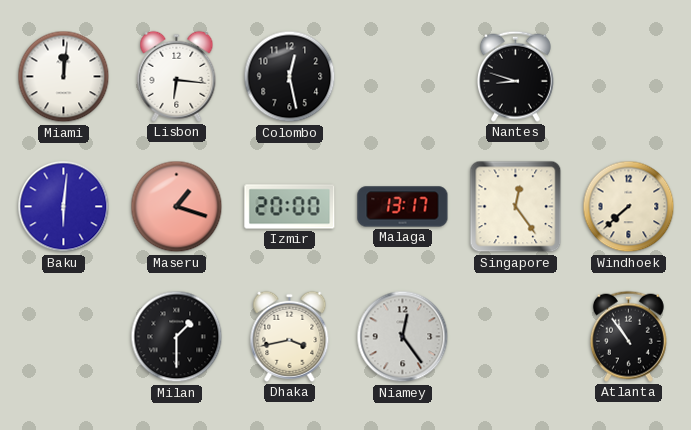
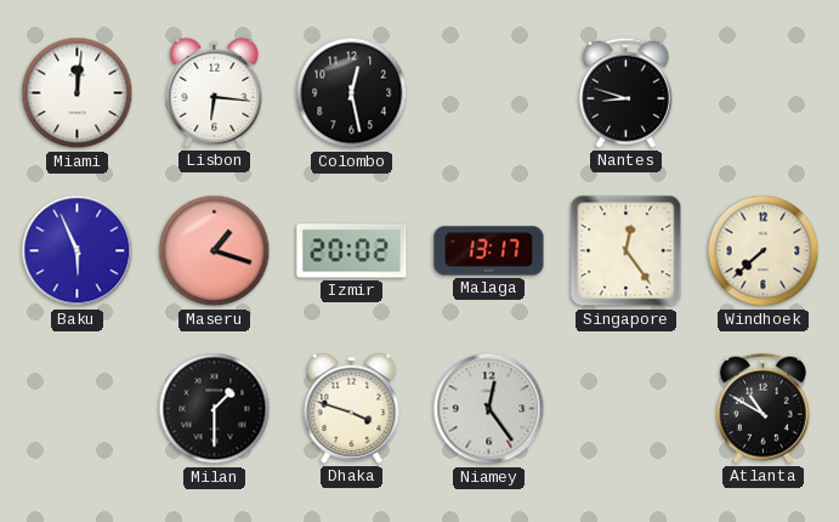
Baku: 6:01 -> 5:56 (78, 251)
Izmir: 20:00 -> 20:02 (352, 251)
Dhaka: 3:43 -> 3:48 (352, 408)
Atlanta: 10:54 -> 10:50 (763, 408)
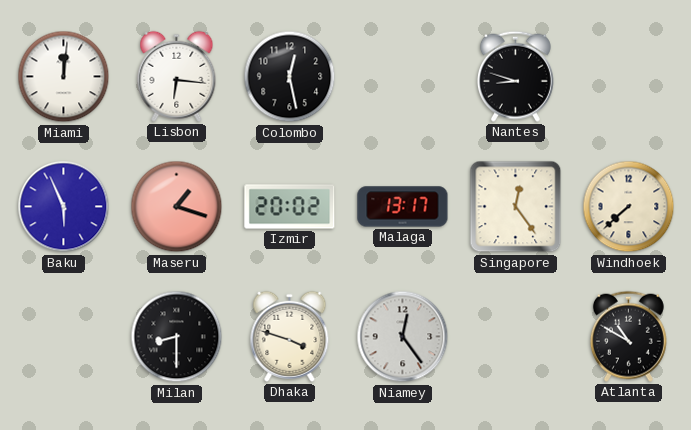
Milan: 1:30 -> 8:30 (177, 337)
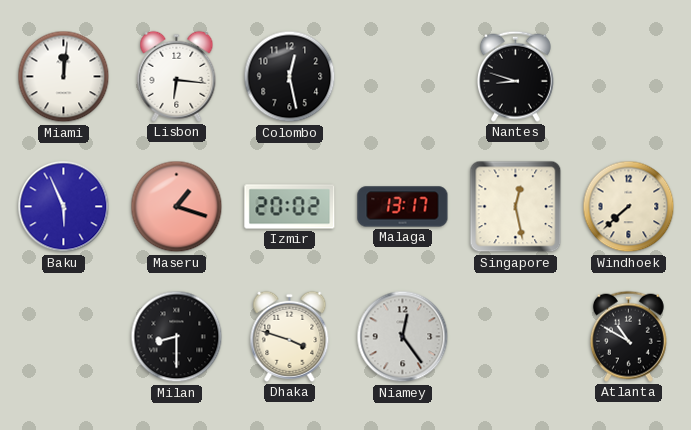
Singapore: 12:24 -> 12:28 (516, 207)
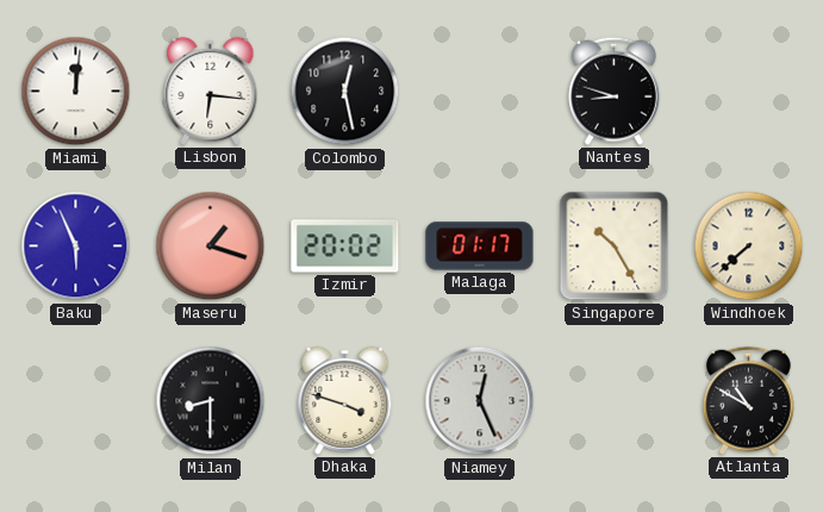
Malaga: 13:17 -> 01:17 (480, 246)
Singapore: 12:28 -> 10:25 (615, 246)
Niamey: 12:24 -> 12:26 (480, 401)
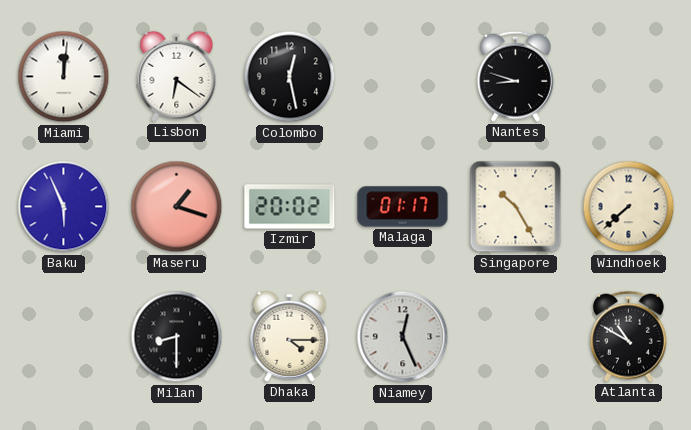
Lisbon: 6:16 -> 6:21 (177, 76)
Dhaka: 3:48 -> 4:15 (290, 336)
